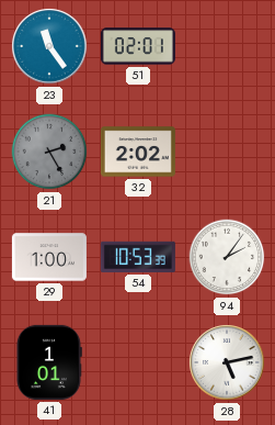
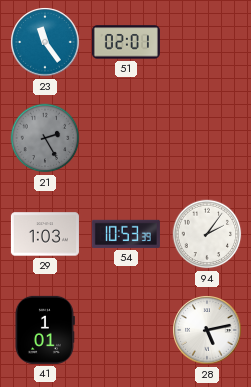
32: 2:02 -> none (138, 152)
29: 1:00 -> 1:03 (45, 234)
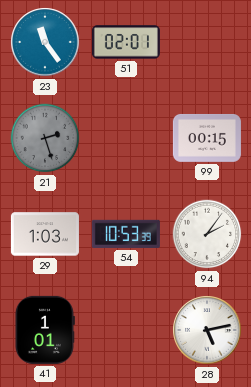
21: 2:25 -> 2:27 (45, 138)
99: none -> 00:15 (207, 138)
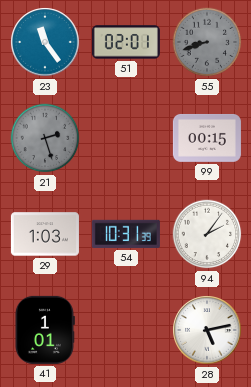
55: none -> 8:42 (207, 42)
54: 10:53 -> 10:31 (126, 234)
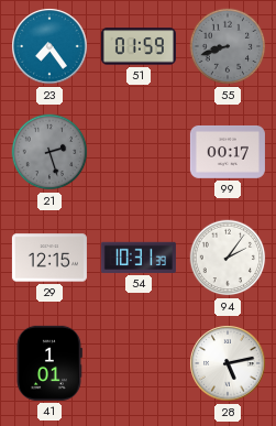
23: 11:24 -> 7:24 (49, 46)
51: 02:01 -> 01:59 (139, 46)
99: 00:15 -> 00:17 (228, 152)
29: 1:03 -> 12:15 (49, 258)
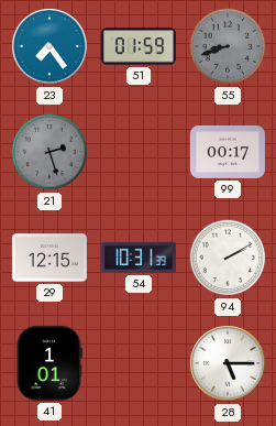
94: 2:06 -> 2:10 (228, 258)
28: 5:13 -> 5:15 (228, 363)
